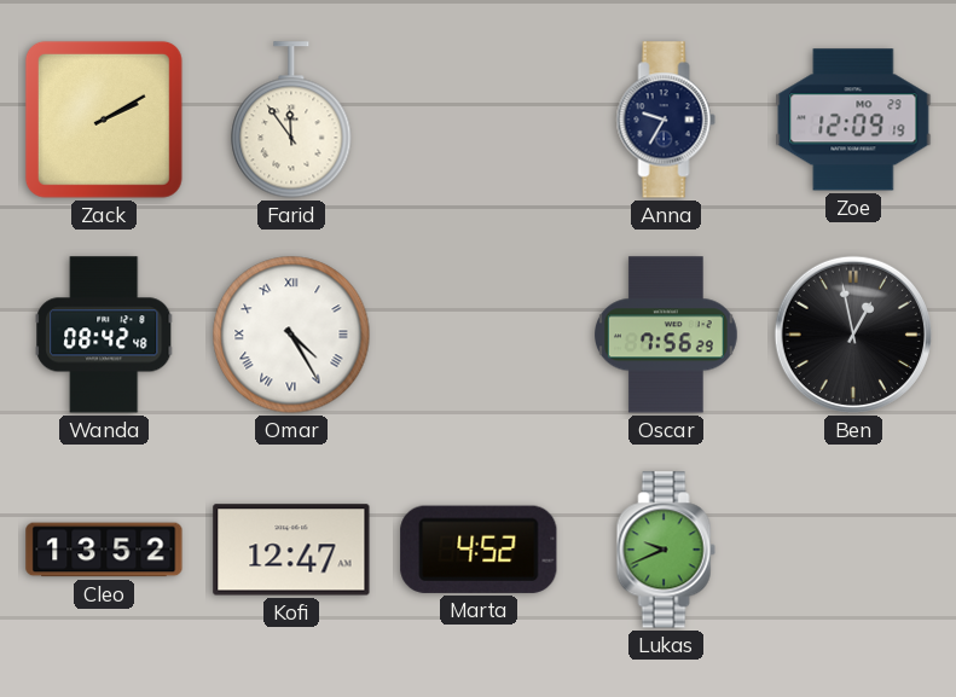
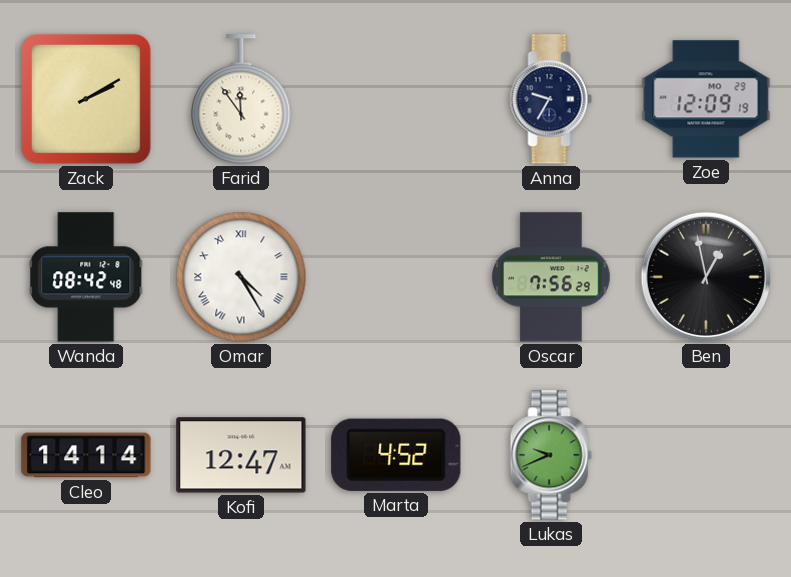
Cleo: 13:52 -> 14:14 (86, 455)
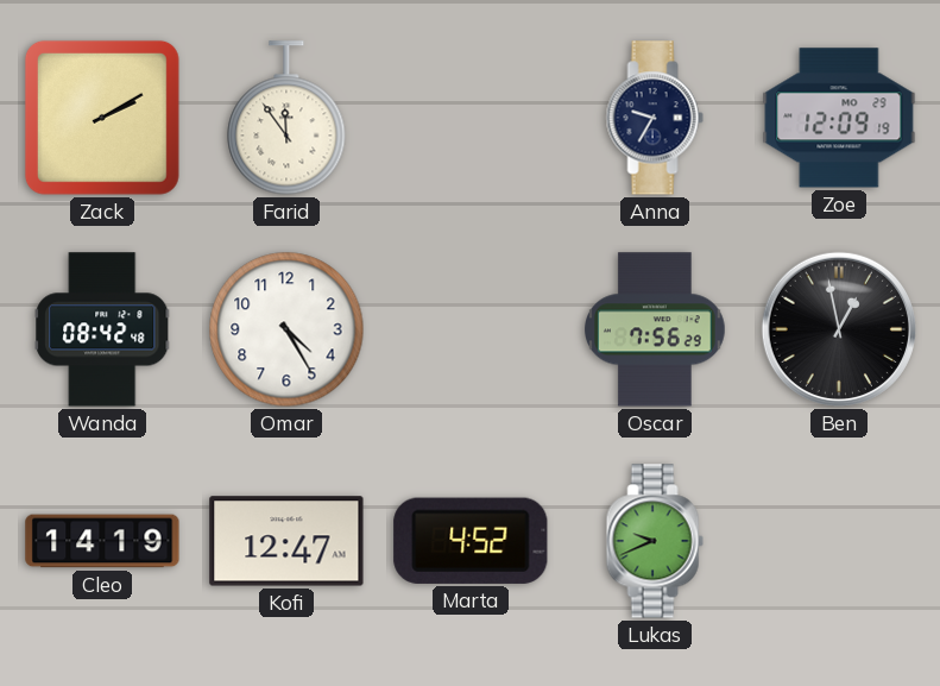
Omar numerals: Roman -> Arabic (286, 329)
Cleo: 14:14 -> 14:19 (102, 541)
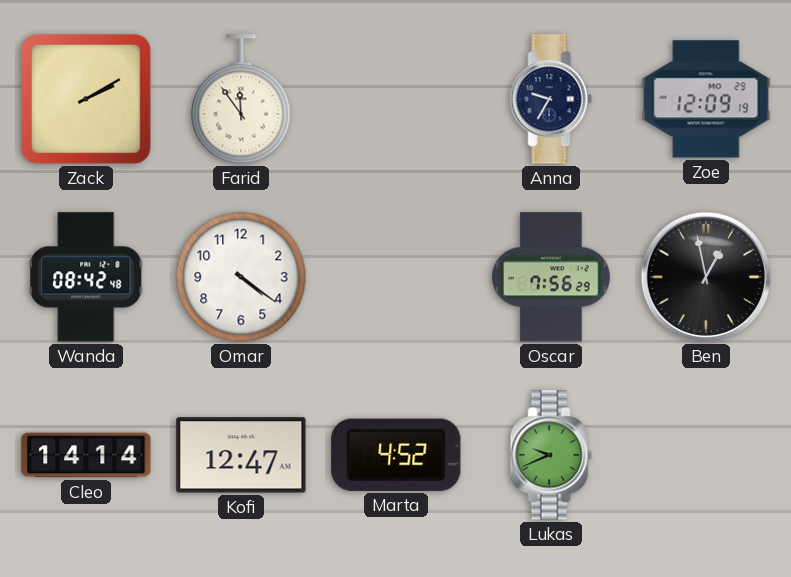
Omar: 4:25 -> 4:21 (241, 277)
Cleo: 14:19 -> 14:14 (86, 455)
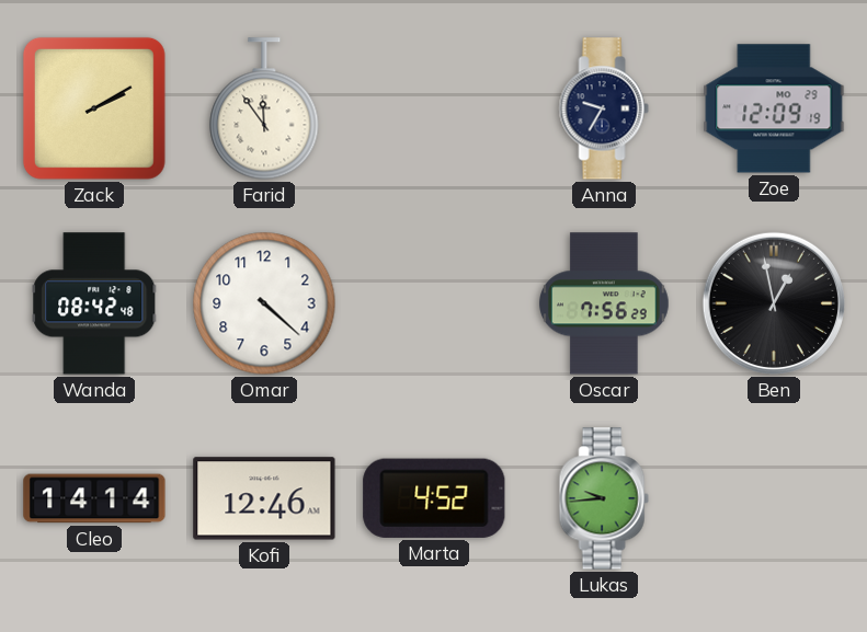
Omar: 4:21 -> 4:22 (264, 303)
Kofi: 12:47 -> 12:46 (264, 498)
Lukas: 9:41 -> 9:44 (604, 498)
